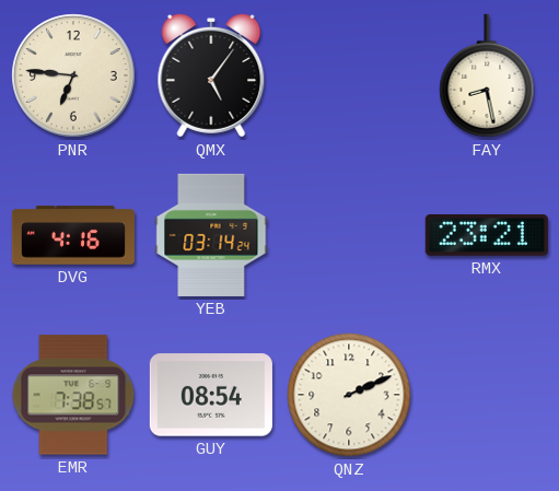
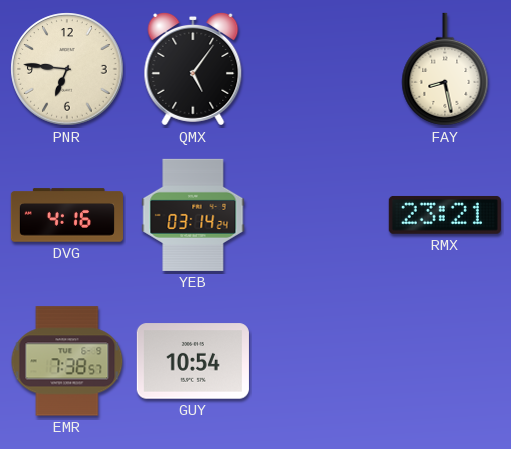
GUY: 08:54 -> 10:54 (193, 361)
QNZ: 2:11 -> none (349, 395)
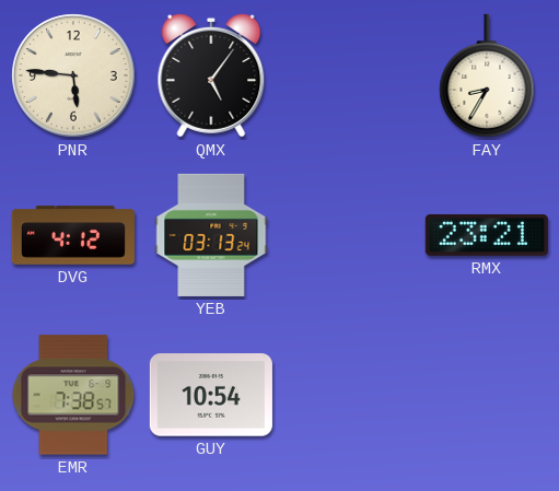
PNR: 6:46 -> 5:46 (73, 75)
FAY: 8:28 -> 8:35 (487, 75)
DVG: 4:16 -> 4:12 (73, 235)
YEB: 03:14 -> 03:13 (211, 235)
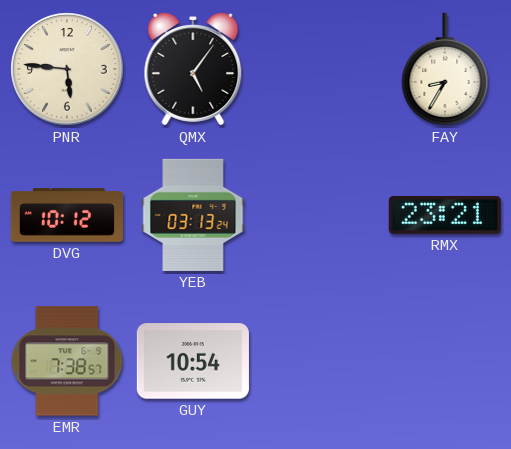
DVG: 4:12 -> 10:12 (67, 215)
